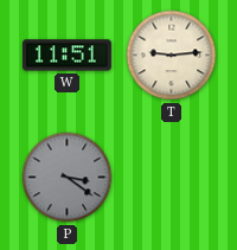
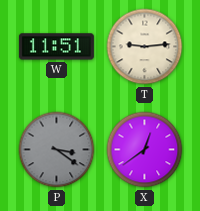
X: none -> 12:39 (145, 150)
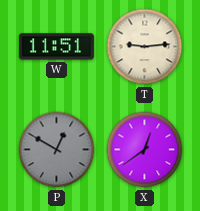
P: 3:21 -> 12:50 (57, 150)
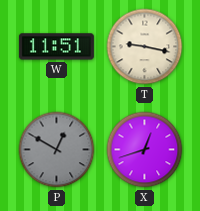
T: 9:14 -> 9:17 (145, 47)
X: 12:39 -> 12:42 (145, 150)
